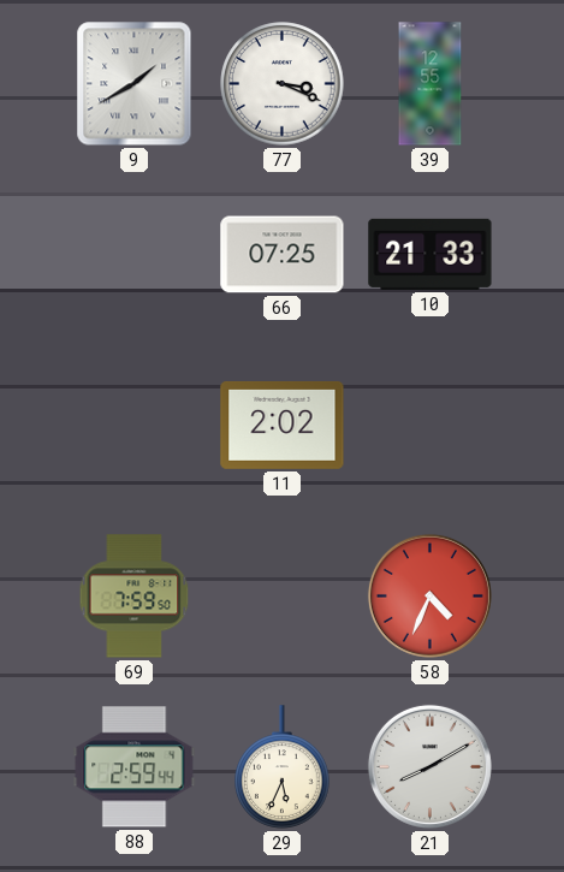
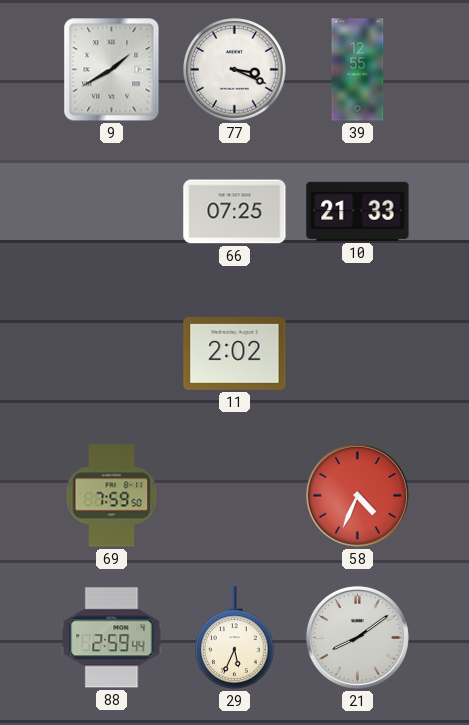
21: 8:10 -> 8:09 (357, 637)
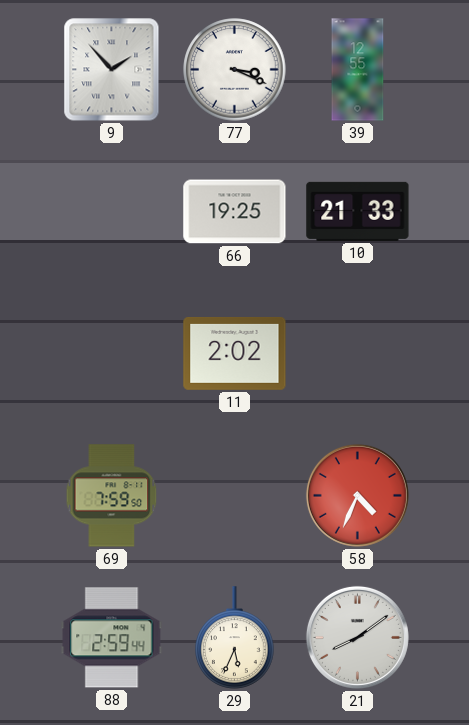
9: 1:40 -> 1:53 (112, 70)
66: 07:25 -> 19:25 (235, 212)
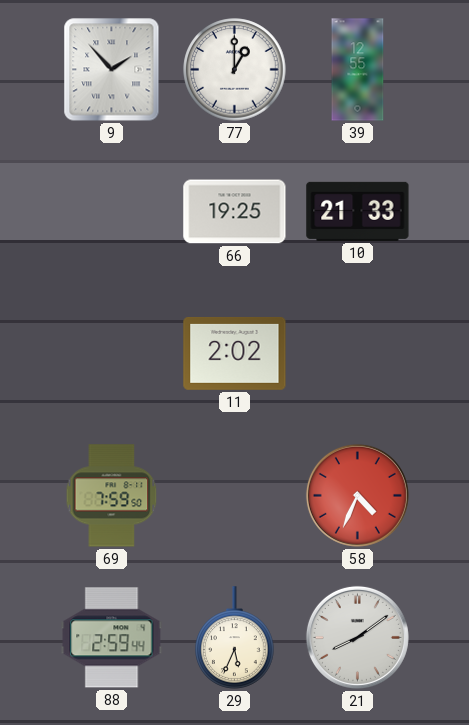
77: 3:19 -> 1:00 (235, 70)
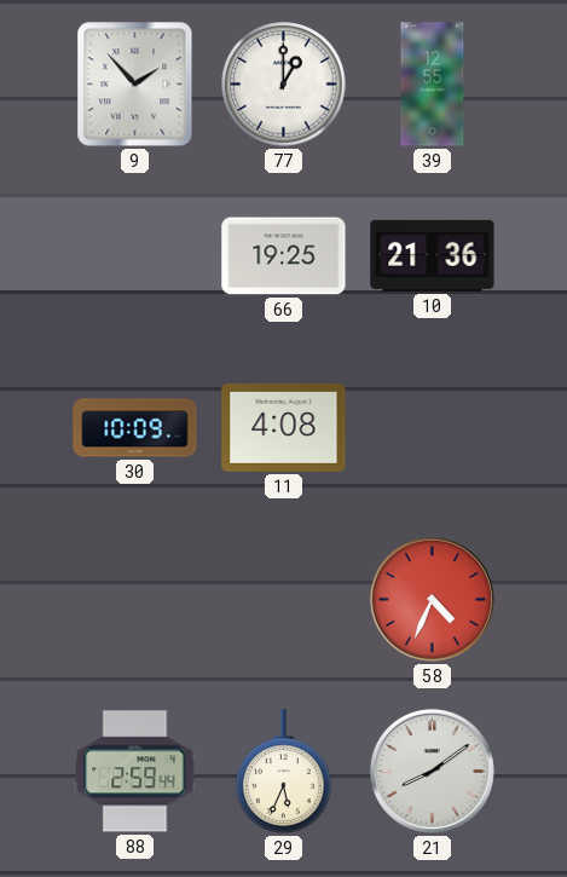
10: 21:33 -> 21:36 (433, 255)
30: none -> 10:09 (135, 428)
11: 2:02 -> 4:08 (284, 427)
69: 7:59 -> none (112, 496)
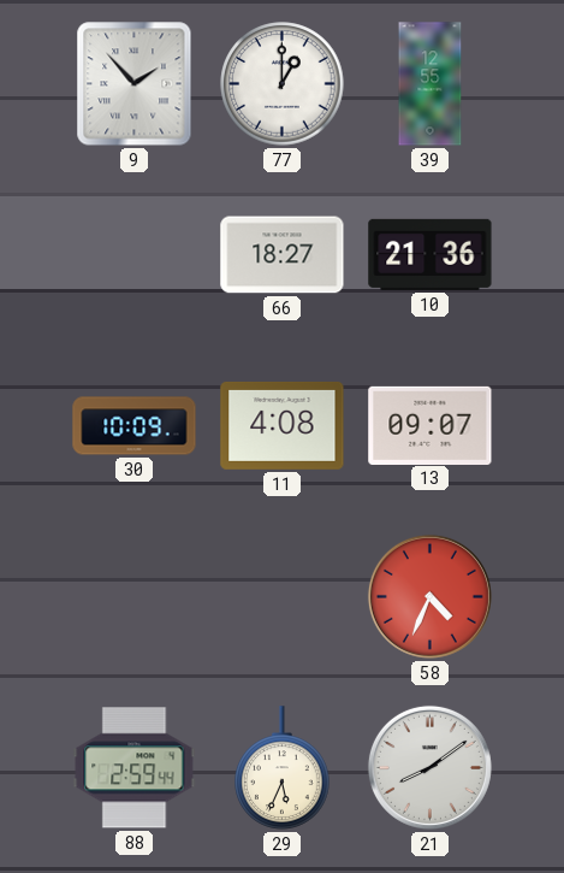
66: 19:25 -> 18:27 (283, 255)
13: none -> 09:07 (431, 425)
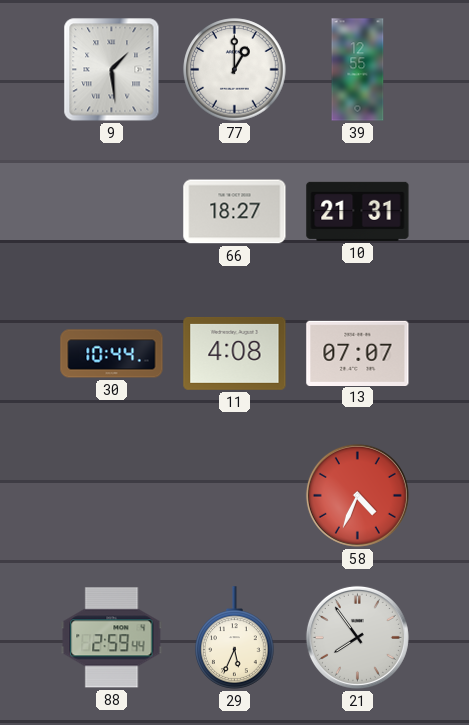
9: 1:53 -> 1:29 (112, 70)
10: 21:36 -> 21:31 (358, 211)
30: 10:09 -> 10:44 (112, 354)
13: 09:07 -> 07:07 (358, 353)
21: 8:09 -> 7:54 (357, 637)
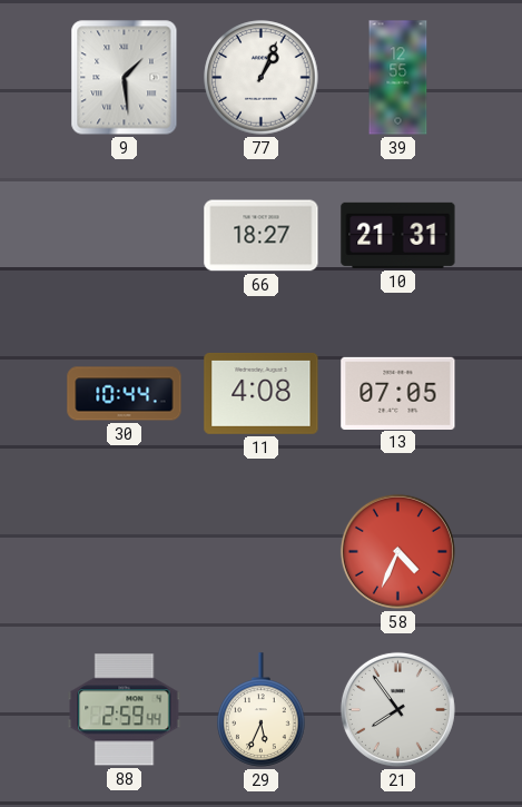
77: 1:00 -> 1:04 (262, 78)
13: 07:07 -> 07:05 (398, 393)
